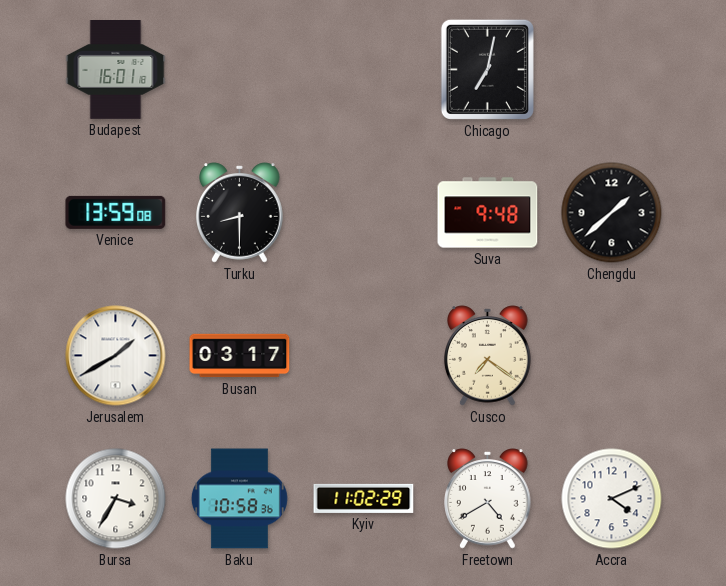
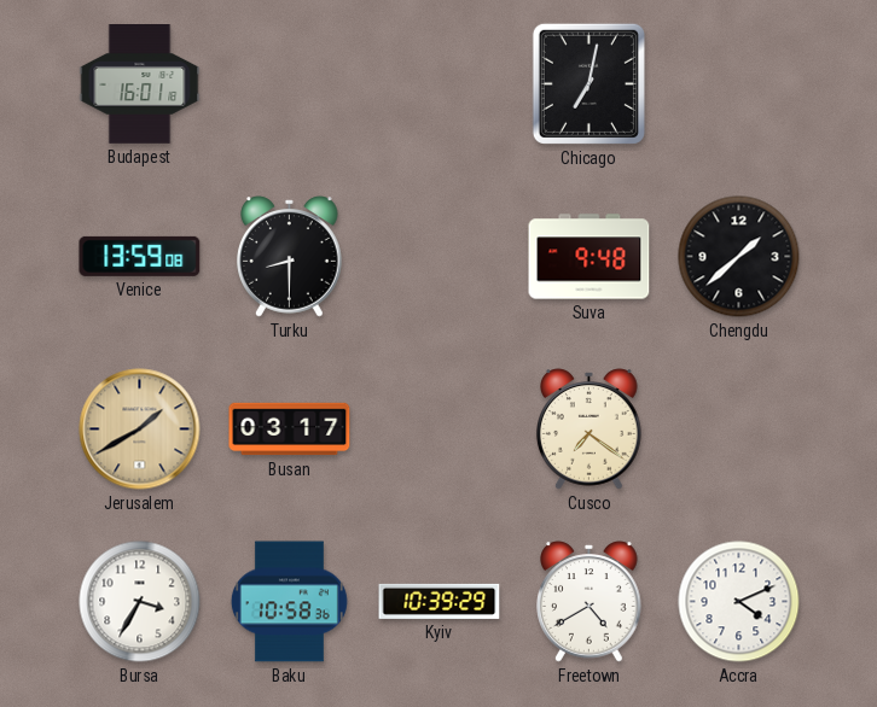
Jerusalem dial: white -> champagne (140, 430)
Kyiv: 11:02 -> 10:39 (440, 601)
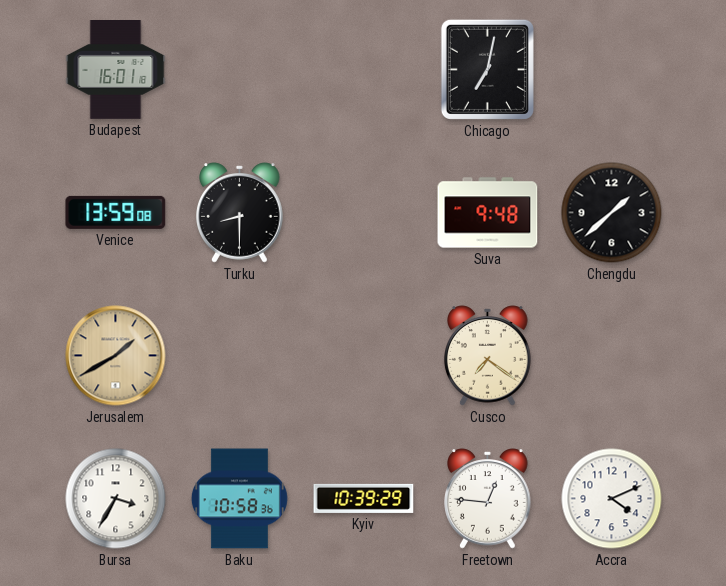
Busan: 03:17 -> none (290, 430)
Freetown: 4:40 -> 12:46 (488, 499)
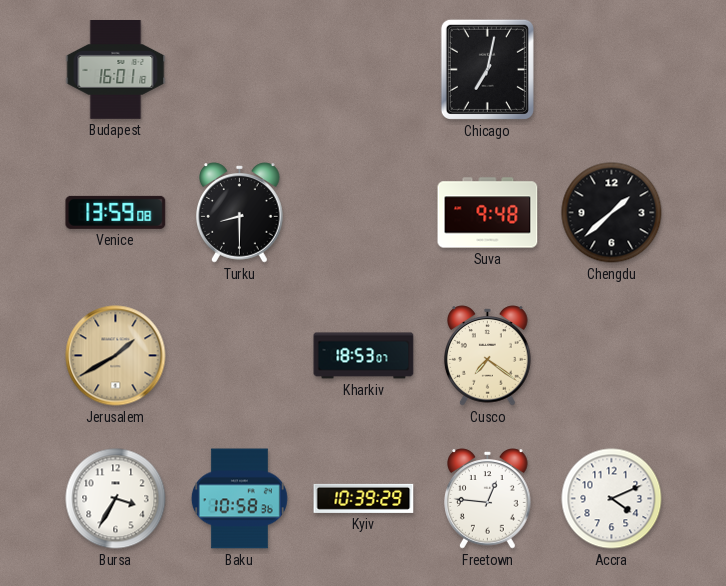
Kharkiv: none -> 18:53 (364, 356)
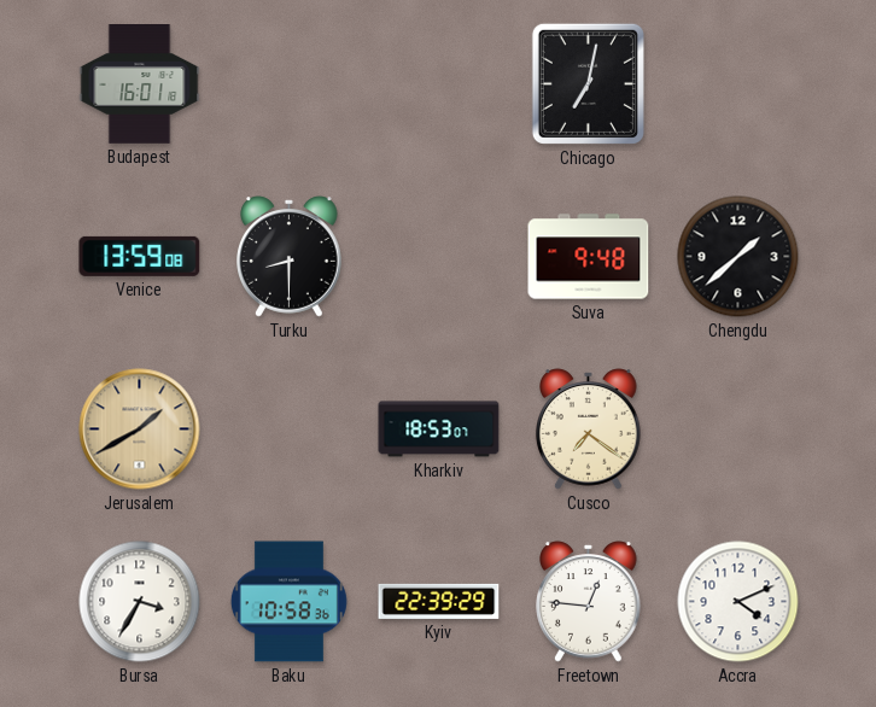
Kyiv: 10:39 -> 22:39 (439, 601)
